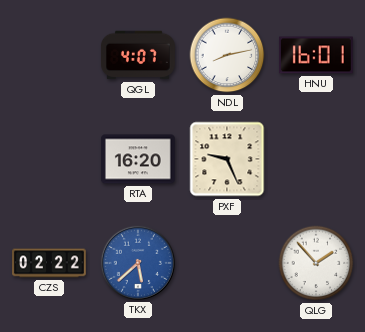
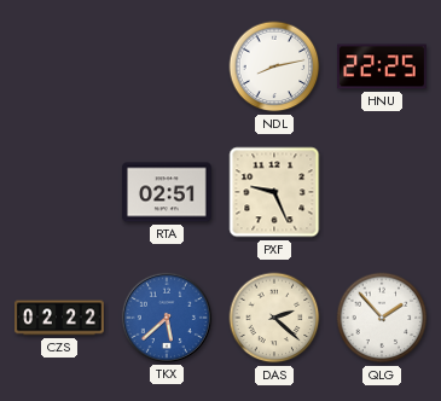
QGL: 4:07 -> none (138, 55)
HNU: 16:01 -> 22:25 (382, 66)
RTA: 16:20 -> 02:51 (167, 192)
DAS: none -> 2:22 (274, 318)
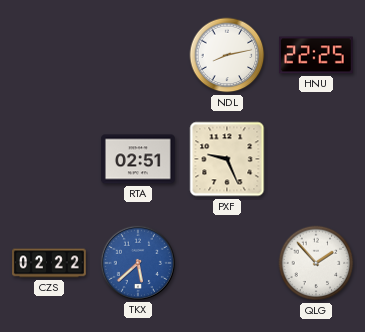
DAS: 2:22 -> none (274, 318)
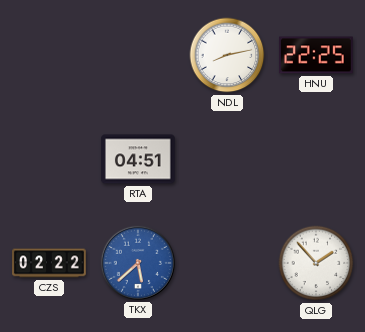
RTA: 02:51 -> 04:51 (138, 159)
PXF: 9:26 -> none (227, 159)
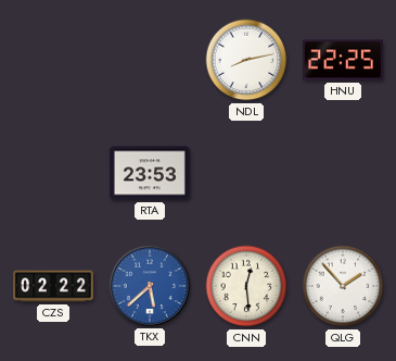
RTA: 04:51 -> 23:53 (150, 173)
CNN: none -> 12:29 (246, 286)
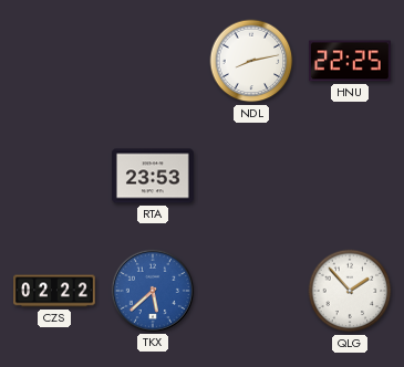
CNN: 12:29 -> none (246, 286)
